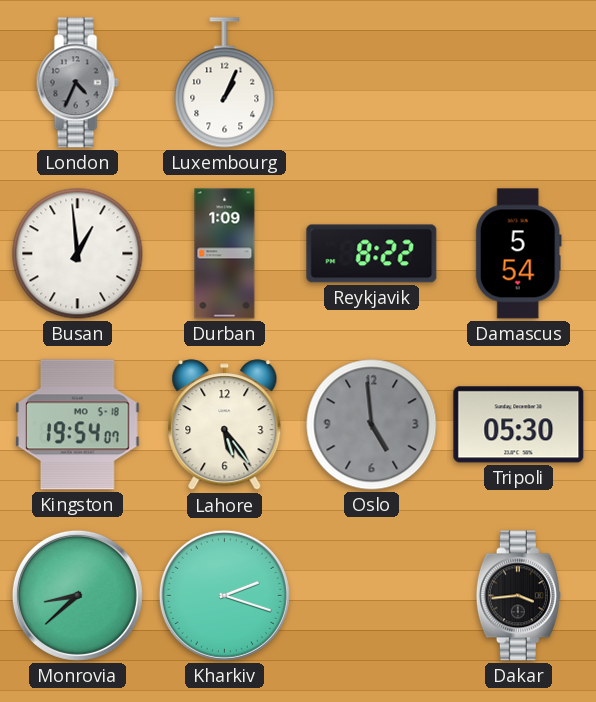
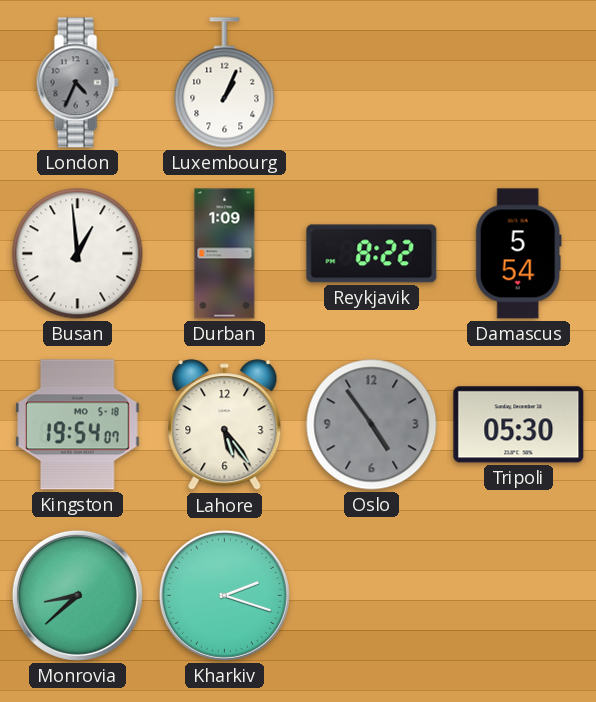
Oslo: 4:59 -> 4:54 (372, 425)
Dakar: 3:44 -> none (518, 596)
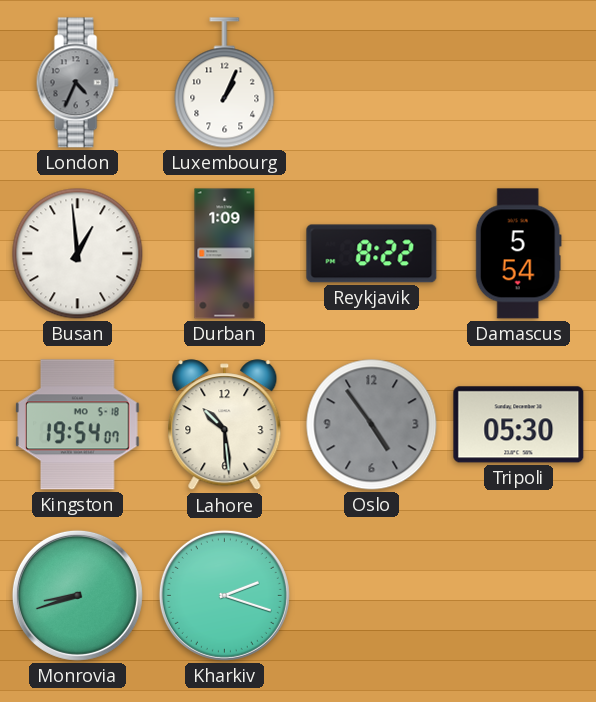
Lahore: 5:24 -> 10:29 (225, 425)
Monrovia: 8:38 -> 8:42 (77, 595)
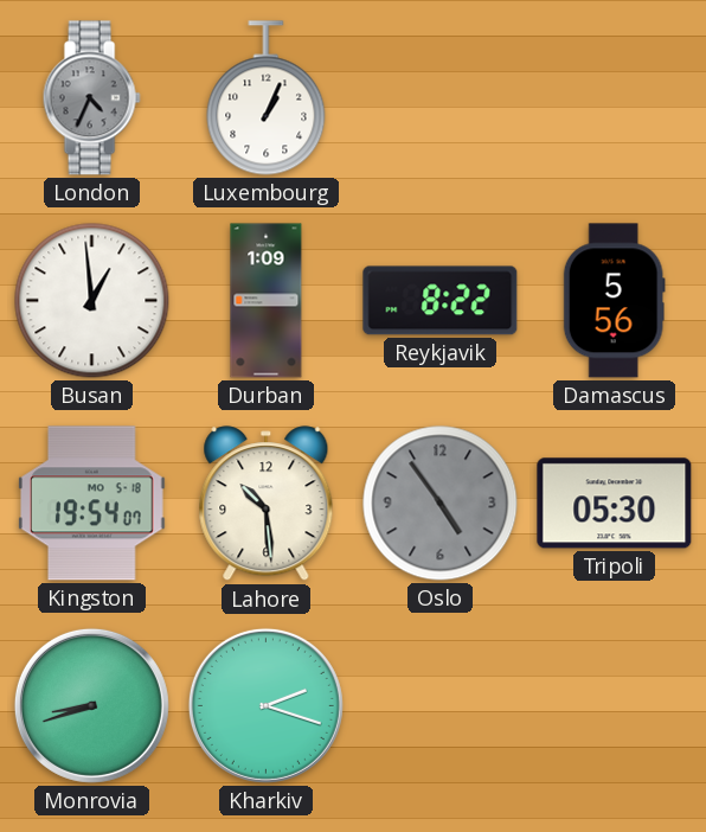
Damascus: 5:54 -> 5:56 (614, 301)
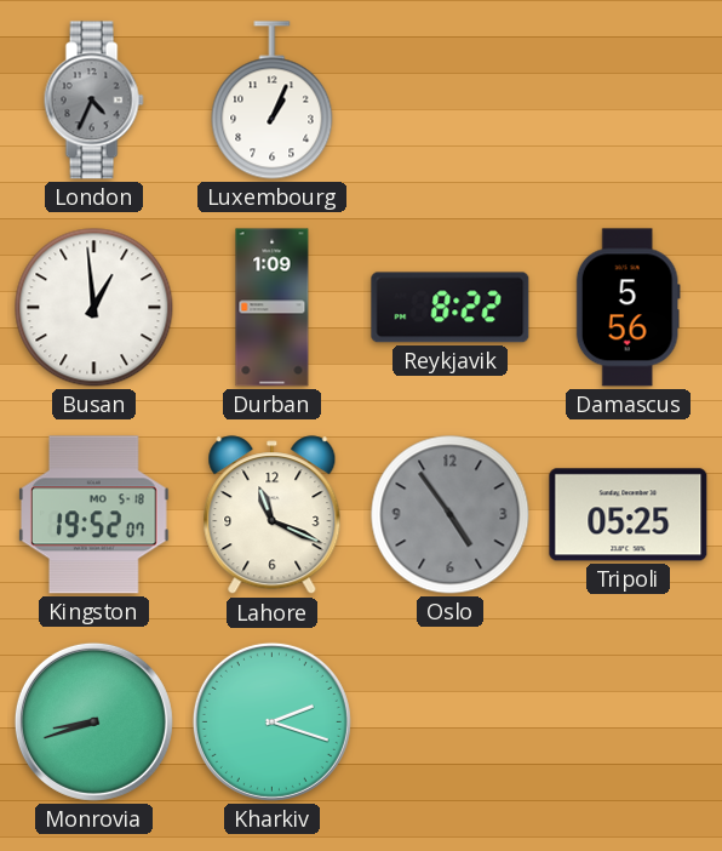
Kingston: 19:54 -> 19:52 (94, 515)
Lahore: 10:29 -> 11:19 (273, 515)
Tripoli: 05:30 -> 05:25 (629, 515)
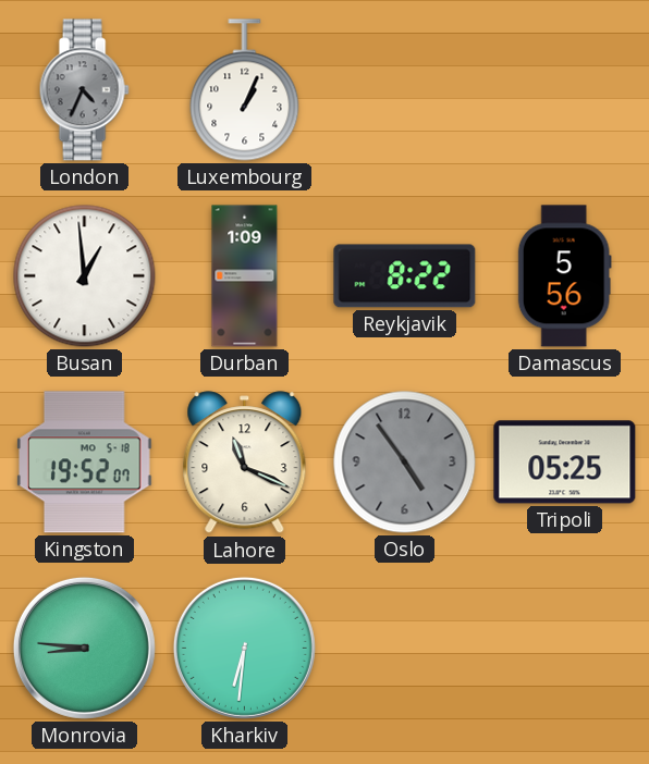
Monrovia: 8:42 -> 8:46 (84, 648)
Kharkiv: 2:18 -> 6:31 (244, 648)
